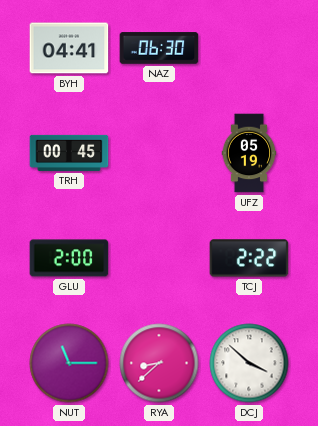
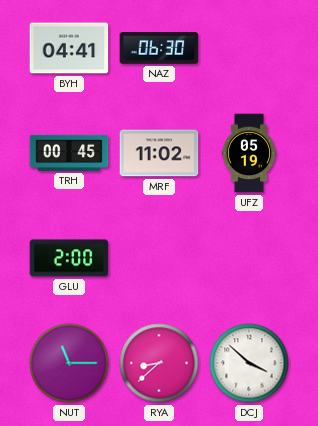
MRF: none -> 11:02 (159, 153)
TCJ: 2:22 -> none (249, 258)
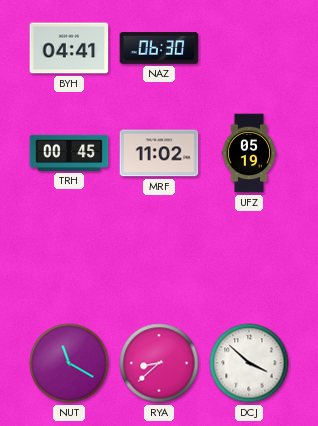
GLU: 2:00 -> none (69, 258)
NUT: 11:15 -> 11:20 (69, 363)
